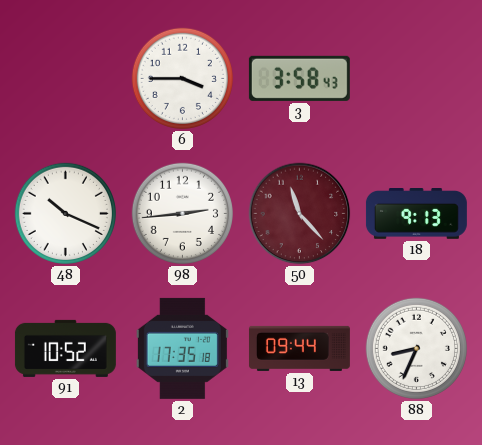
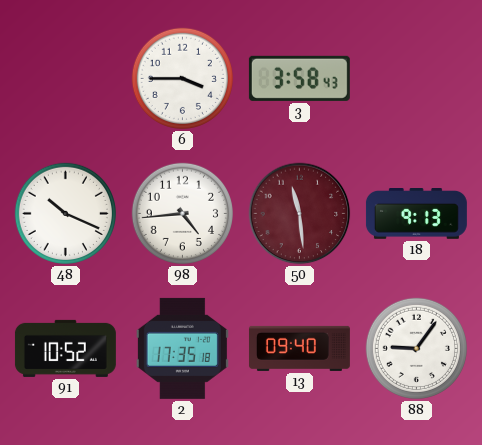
98: 2:44 -> 4:44 (182, 213)
50: 11:23 -> 11:29 (300, 214)
13: 09:44 -> 09:40 (299, 348)
88: 8:34 -> 9:06 (416, 348)
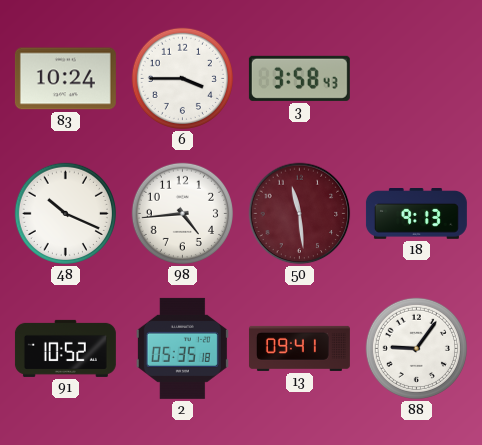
83: none -> 10:24 (65, 79)
2: 17:35 -> 05:35 (182, 348)
13: 09:40 -> 09:41 (299, 348)
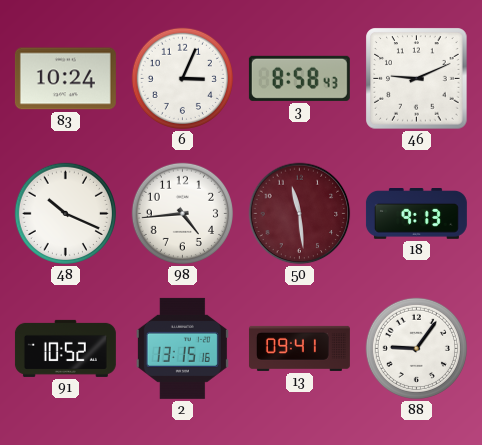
6: 3:45 -> 3:04 (182, 78)
3: 3:58 -> 8:58 (299, 78)
46: none -> 9:11 (417, 79)
2: 05:35 -> 13:15 (182, 348)
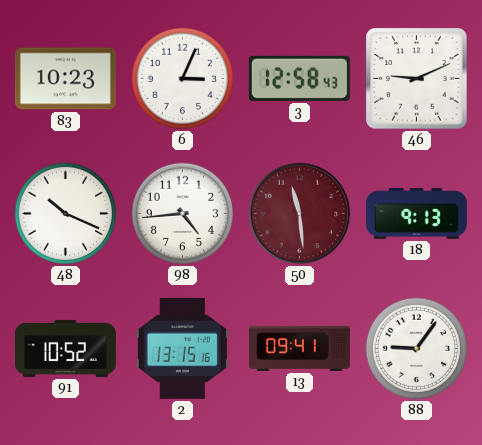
83: 10:24 -> 10:23 (65, 79)
3: 8:58 -> 12:58 (299, 78)
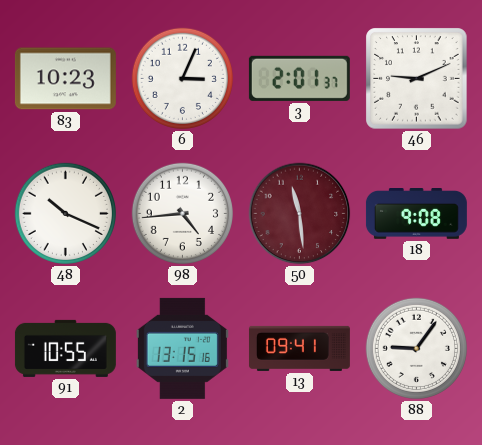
3: 12:58 -> 2:01 (299, 78)
18: 9:13 -> 9:08 (416, 214)
91: 10:52 -> 10:55 (65, 348)
